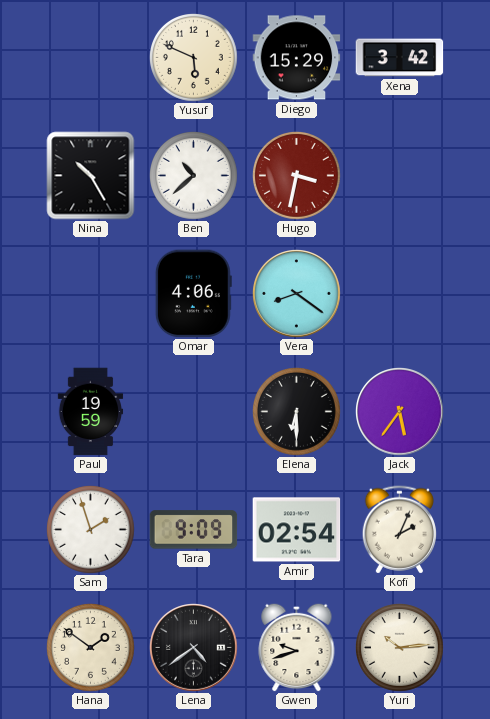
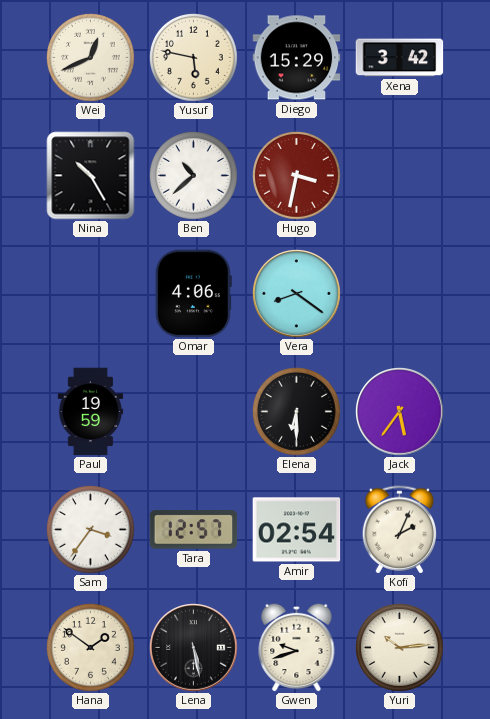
Wei: none -> 12:41 (91, 58)
Yusuf: 5:49 -> 5:47 (194, 58)
Sam: 1:57 -> 3:36 (91, 530)
Tara: 9:09 -> 12:57 (194, 530)
Lena: 4:39 -> 5:28 (194, 648)
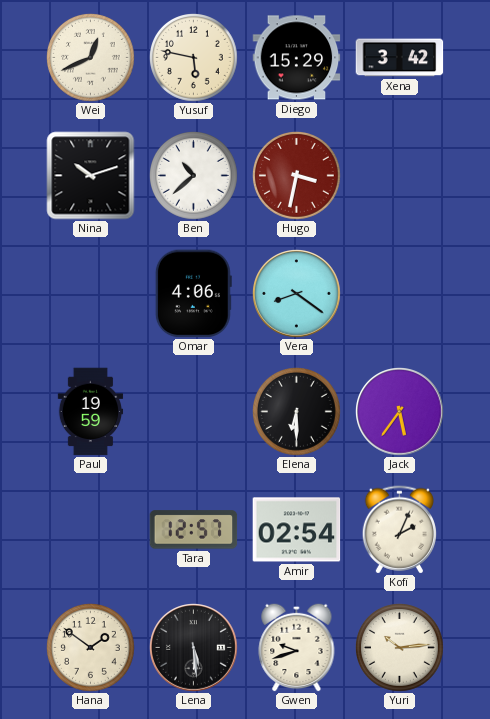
Nina: 10:25 -> 10:12 (91, 176)
Sam: 3:36 -> none (91, 530)
Lena: 5:28 -> 5:29 (194, 648)
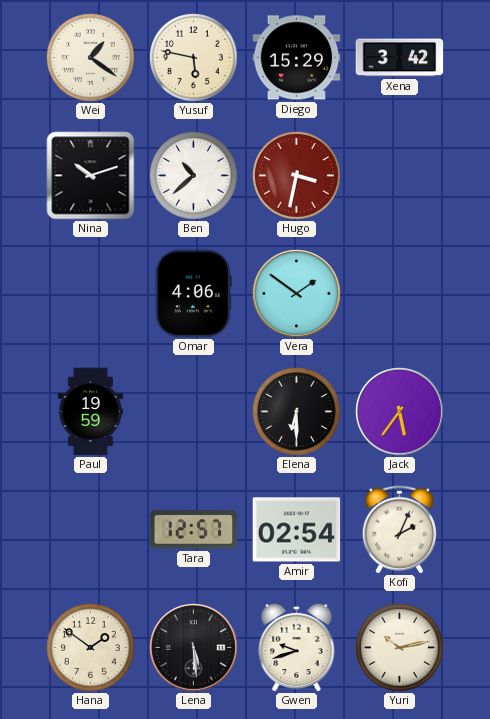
Wei: 12:41 -> 1:21 (91, 58)
Vera: 8:21 -> 1:51 (297, 294)
Yuri: 10:14 -> 10:13 (400, 648)
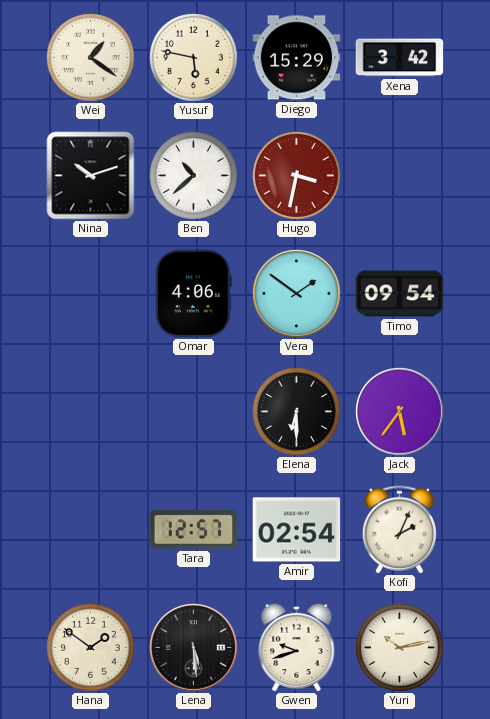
Timo: none -> 09:54 (400, 294)
Paul: 19:59 -> none (91, 412)
